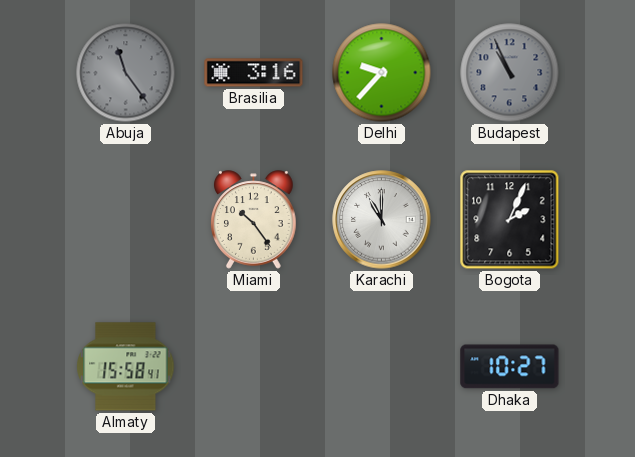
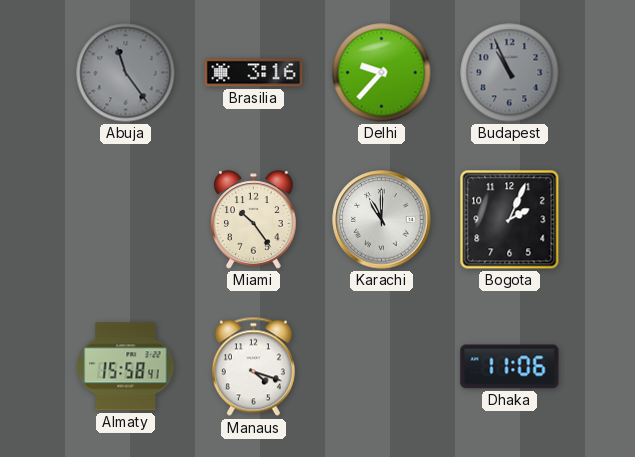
Manaus: none -> 4:18 (253, 367)
Dhaka: 10:27 -> 11:06 (510, 367)
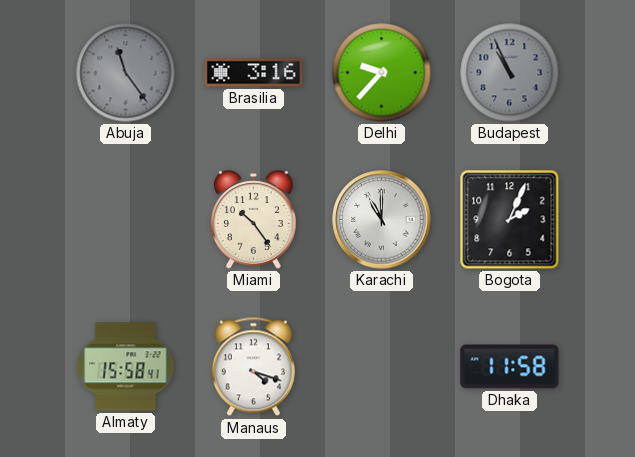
Dhaka: 11:06 -> 11:58 (510, 367)
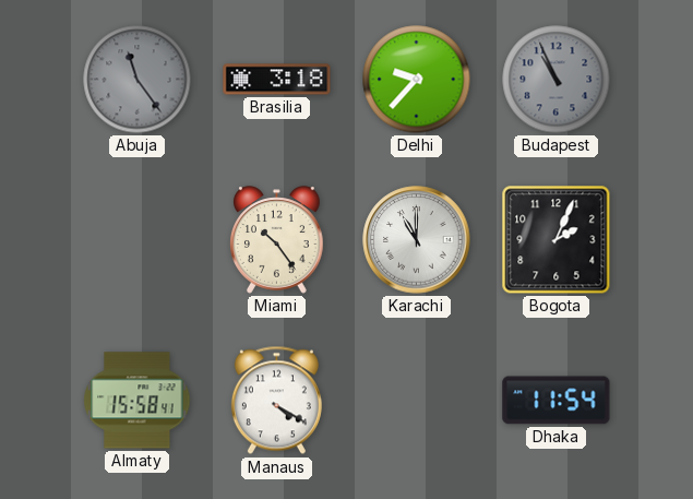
Brasilia: 3:16 -> 3:18 (277, 80)
Manaus: 4:18 -> 4:20 (276, 401)
Dhaka: 11:58 -> 11:54 (557, 401)
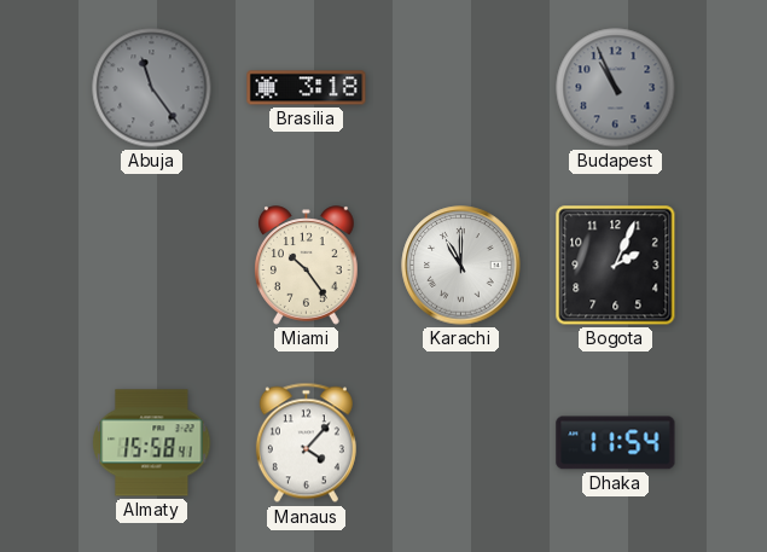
Delhi: 9:37 -> none (417, 80)
Manaus: 4:20 -> 4:07 (306, 443)
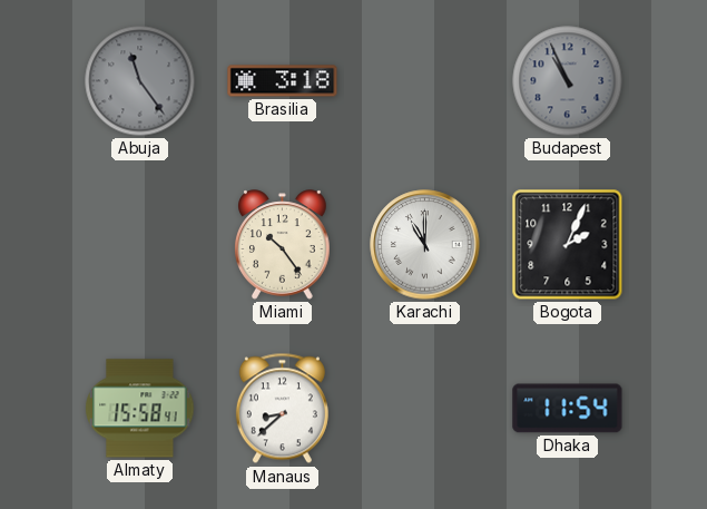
Manaus: 4:07 -> 8:38 (282, 409)
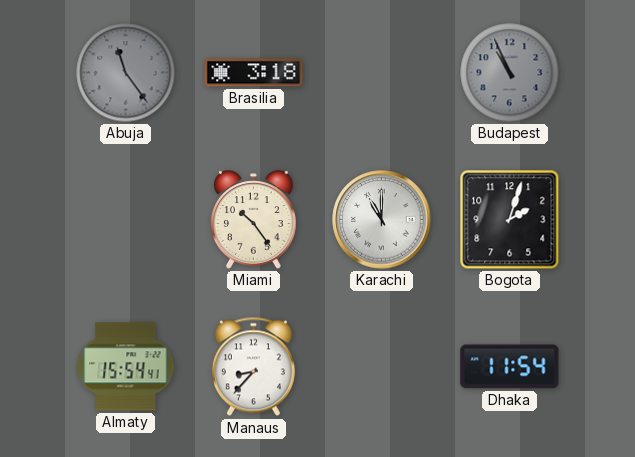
Bogota: 2:04 -> 2:03 (510, 220)
Almaty: 15:58 -> 15:54 (126, 367)
Manaus: 8:38 -> 8:37 (253, 367)
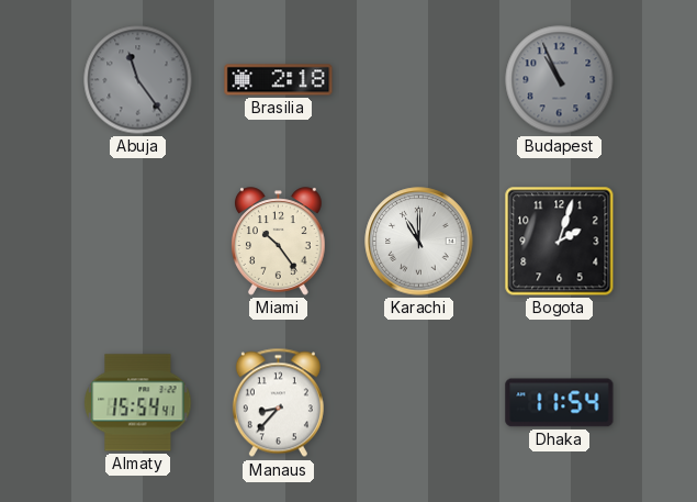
Brasilia: 3:18 -> 2:18 (279, 80)
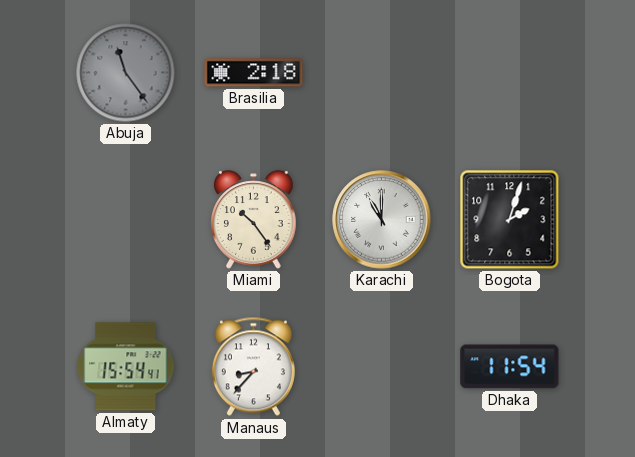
Budapest: 10:56 -> none (560, 80)
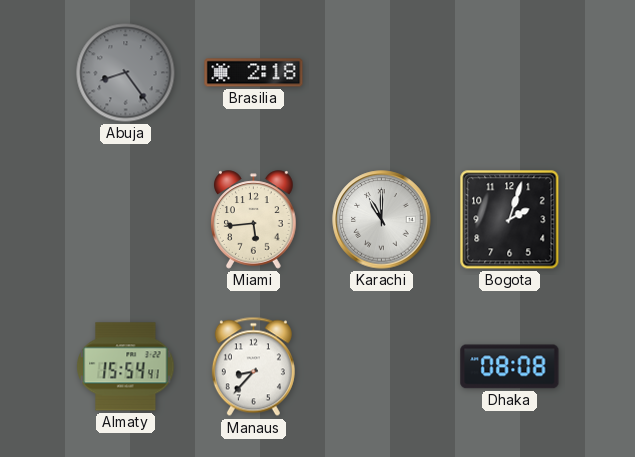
Abuja: 11:24 -> 8:24 (126, 73)
Miami: 10:24 -> 5:44 (254, 220)
Dhaka: 11:54 -> 08:08 (510, 367)
